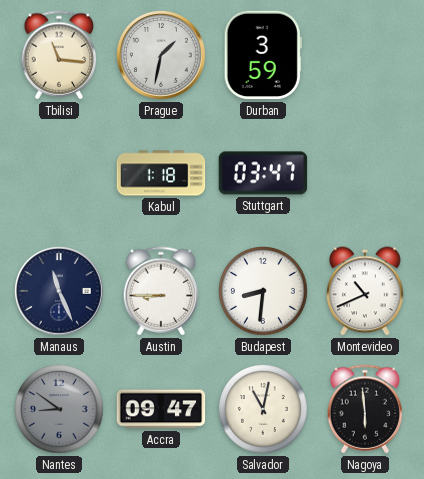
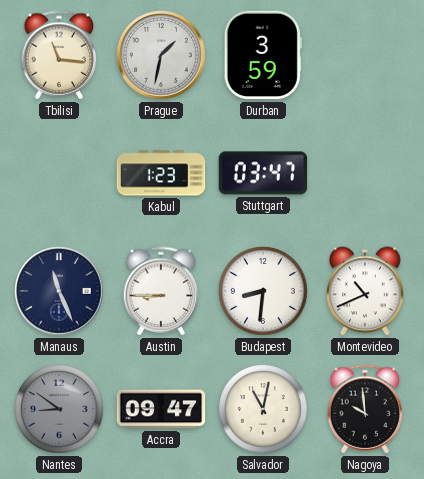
Kabul: 1:18 -> 1:23 (161, 173)
Nagoya: 5:59 -> 9:59 (365, 409)
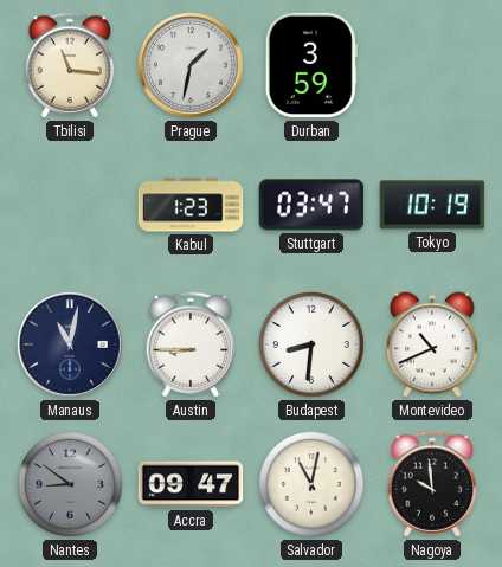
Tokyo: none -> 10:19 (432, 205)
Manaus: 11:26 -> 11:02 (71, 346)
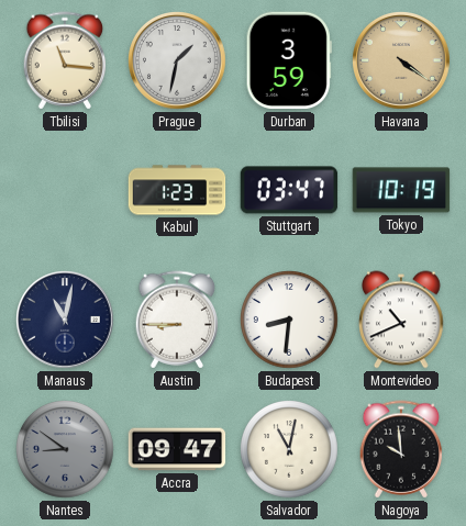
Havana: none -> 4:21 (402, 61)
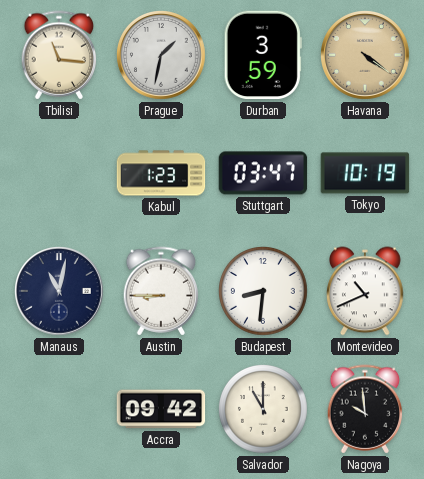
Nantes: 8:51 -> none (66, 450)
Accra: 09:47 -> 09:42 (161, 409)
Salvador: 11:02 -> 11:00 (264, 410)
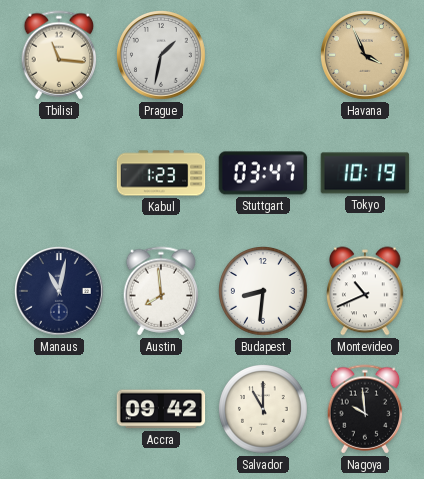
Durban: 3:59 -> none (263, 55)
Havana: 4:21 -> 3:56 (366, 56)
Austin: 8:45 -> 7:59 (161, 291)
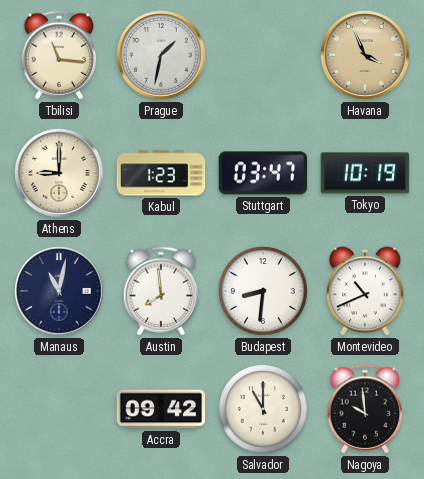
Athens: none -> 9:00 (60, 174)
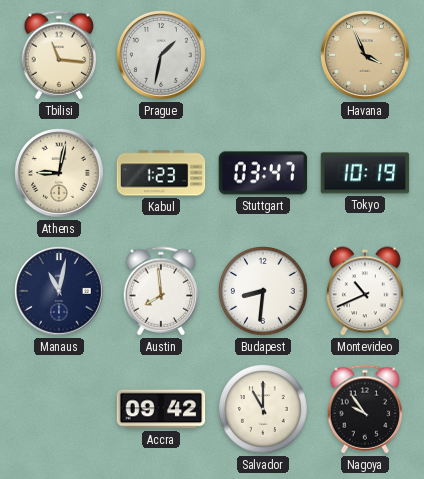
Athens: 9:00 -> 9:02 (60, 174)
Nagoya: 9:59 -> 9:54 (365, 409)
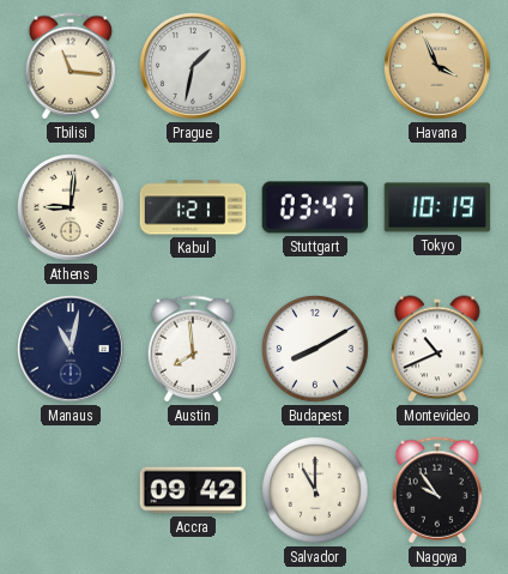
Athens: 9:02 -> 9:01 (72, 209)
Kabul: 1:23 -> 1:21 (193, 207)
Budapest: 8:31 -> 8:10 (316, 350)
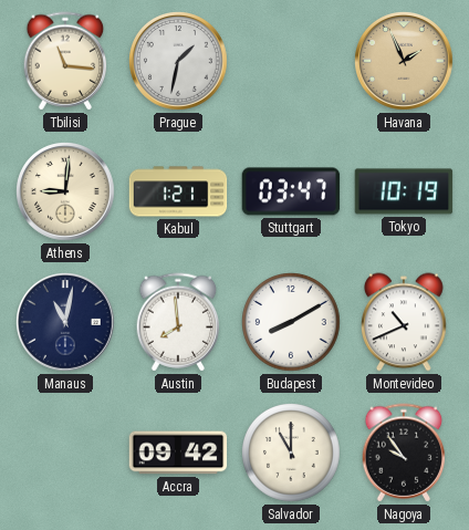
Havana: 3:56 -> 1:56 (405, 62)
